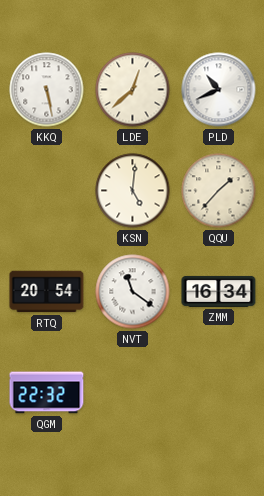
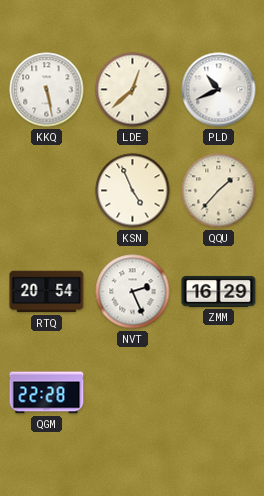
KSN: 5:01 -> 4:56 (133, 191)
NVT: 11:21 -> 2:26 (133, 292)
ZMM: 16:34 -> 16:29 (219, 291)
QGM: 22:32 -> 22:28 (47, 393)
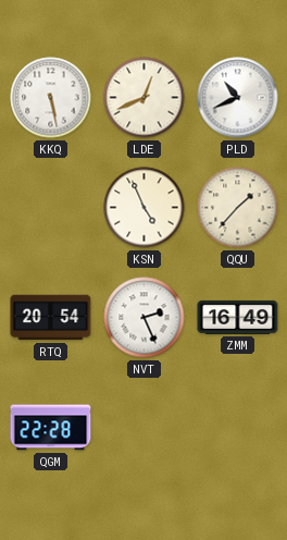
LDE: 12:38 -> 12:41 (145, 98)
ZMM: 16:29 -> 16:49 (238, 317)
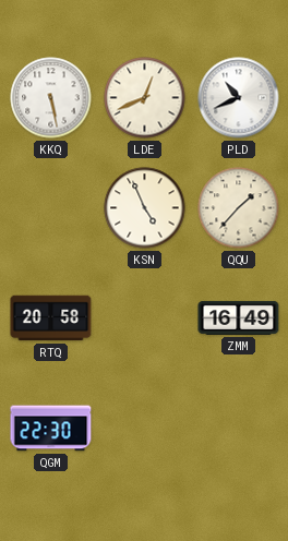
RTQ: 20:54 -> 20:58 (51, 318)
NVT: 2:26 -> none (145, 318)
QGM: 22:28 -> 22:30 (51, 429)
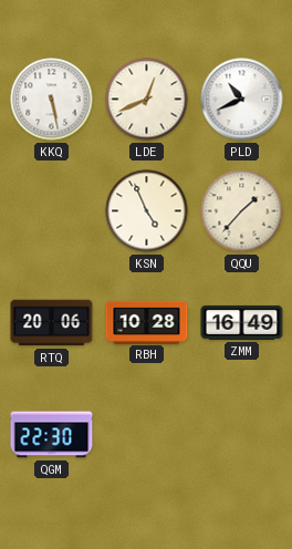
RTQ: 20:58 -> 20:06 (52, 323)
RBH: none -> 10:28 (147, 322)
